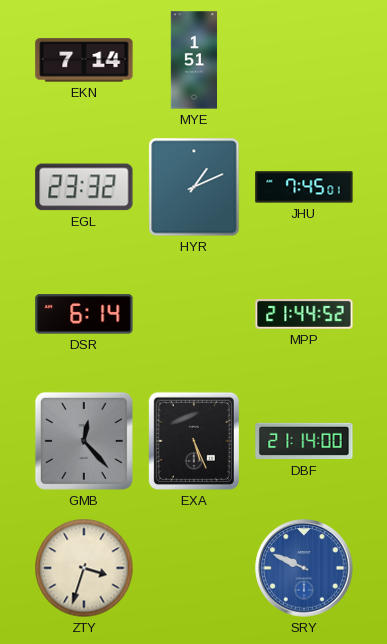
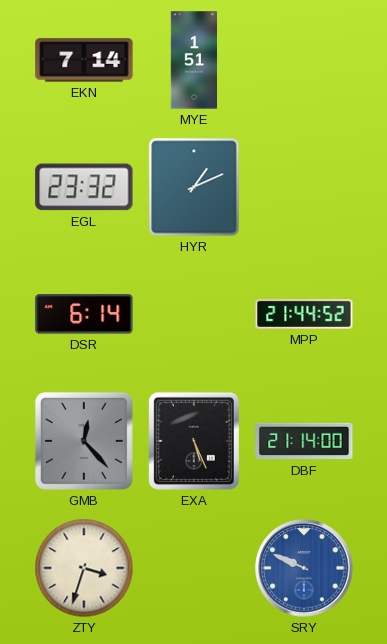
JHU: 7:45 -> none (304, 187)
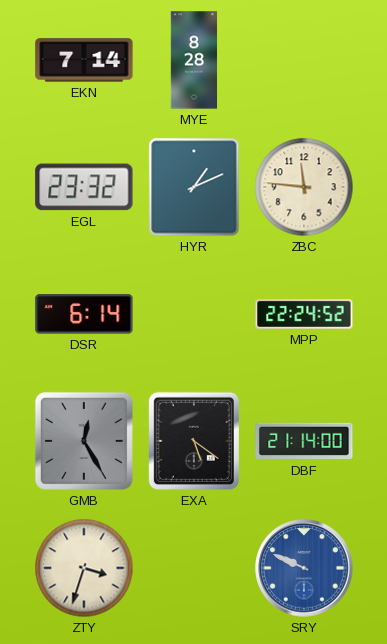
MYE: 1:51 -> 8:28 (194, 60)
ZBC: none -> 11:46 (304, 187)
MPP: 21:44 -> 22:24 (304, 315)
GMB: 12:23 -> 12:25 (84, 441)
EXA: 5:26 -> 5:21 (194, 441)
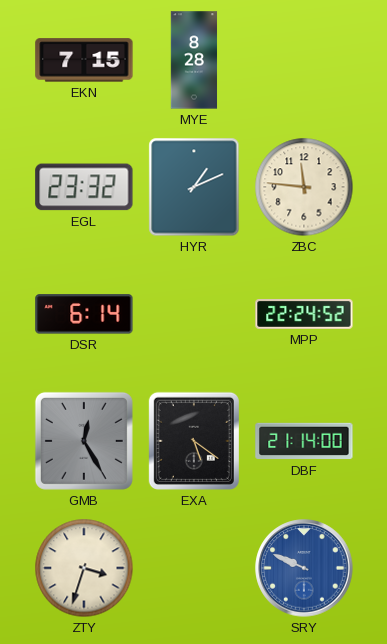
EKN: 7:14 -> 7:15 (84, 60)
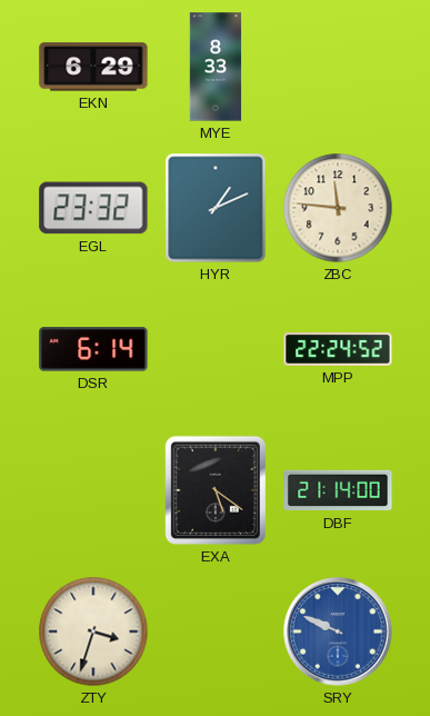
EKN: 7:15 -> 6:29 (93, 67)
MYE: 8:28 -> 8:33 (216, 67)
GMB: 12:25 -> none (84, 441)
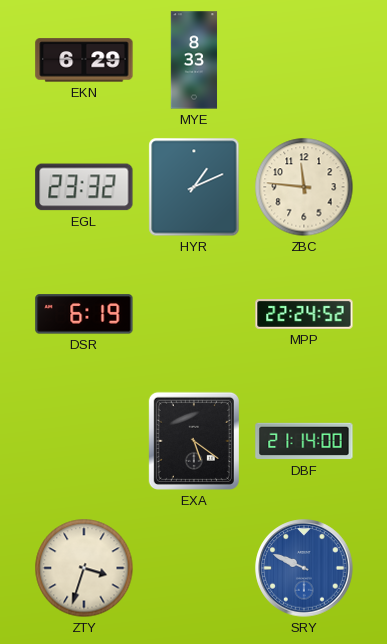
DSR: 6:14 -> 6:19 (84, 314)
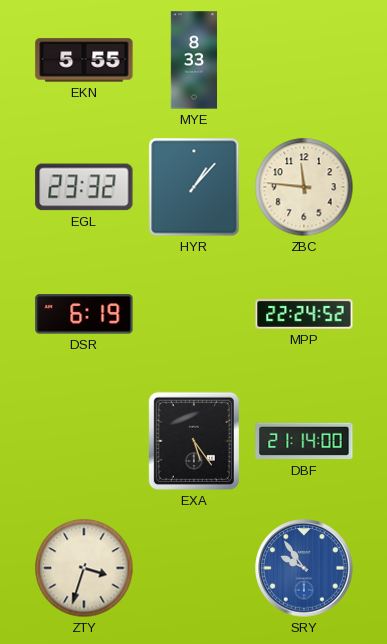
EKN: 6:29 -> 5:55 (84, 60)
HYR: 1:11 -> 1:07 (194, 187)
EXA: 5:21 -> 5:24 (194, 441)
SRY: 9:49 -> 9:54 (304, 568)
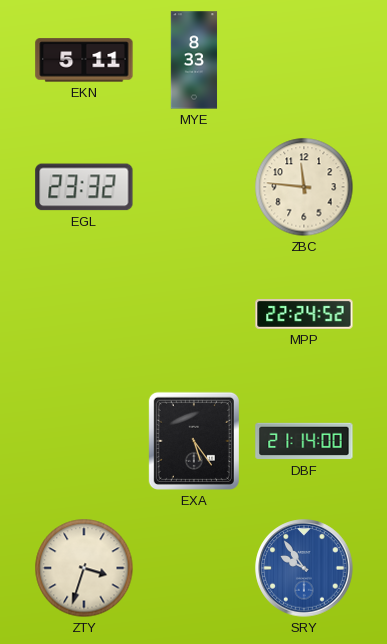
EKN: 5:55 -> 5:11 (84, 60)
HYR: 1:07 -> none (194, 187)
DSR: 6:19 -> none (84, 314)
